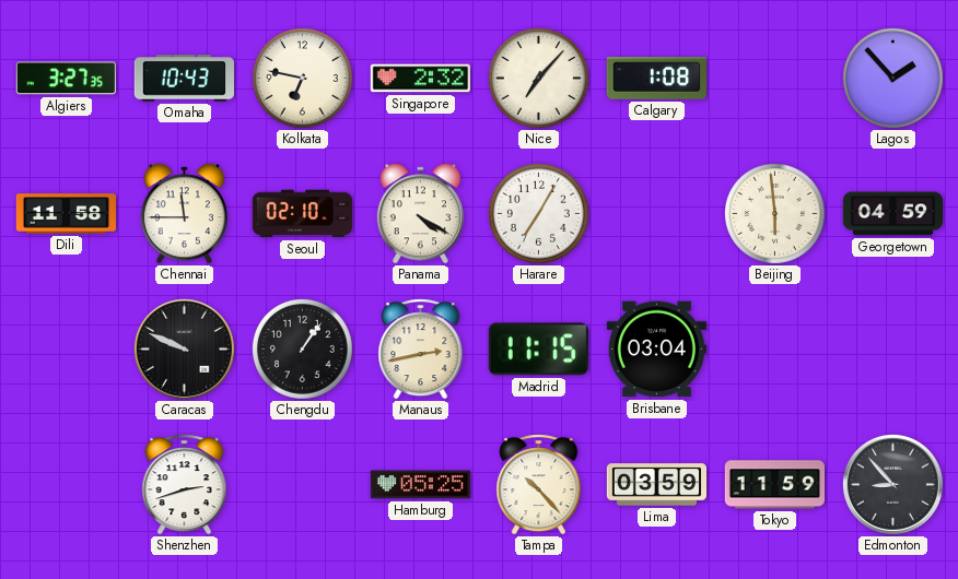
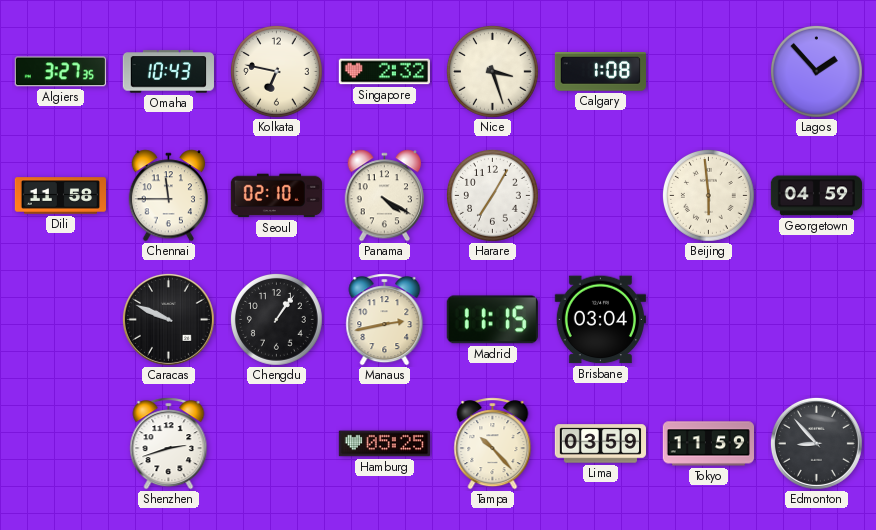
Nice: 7:07 -> 3:27 (492, 71)
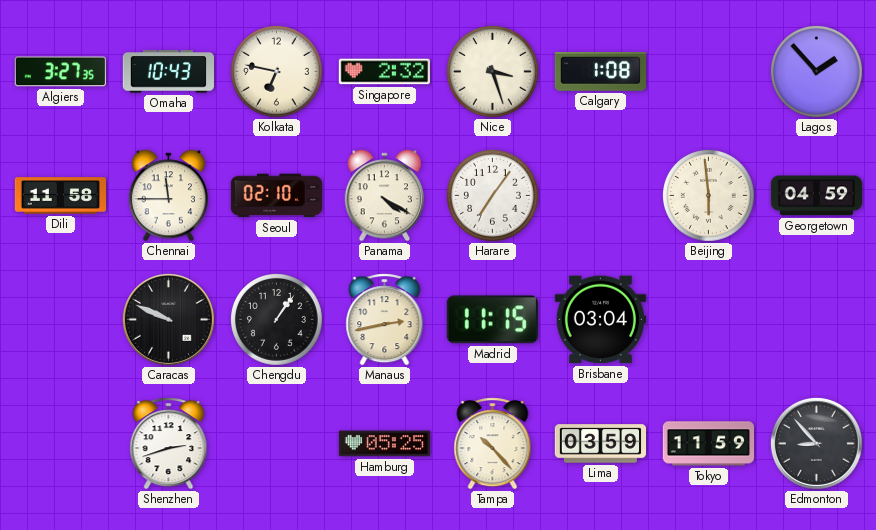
Harare: 7:05 -> 7:06 (492, 195)
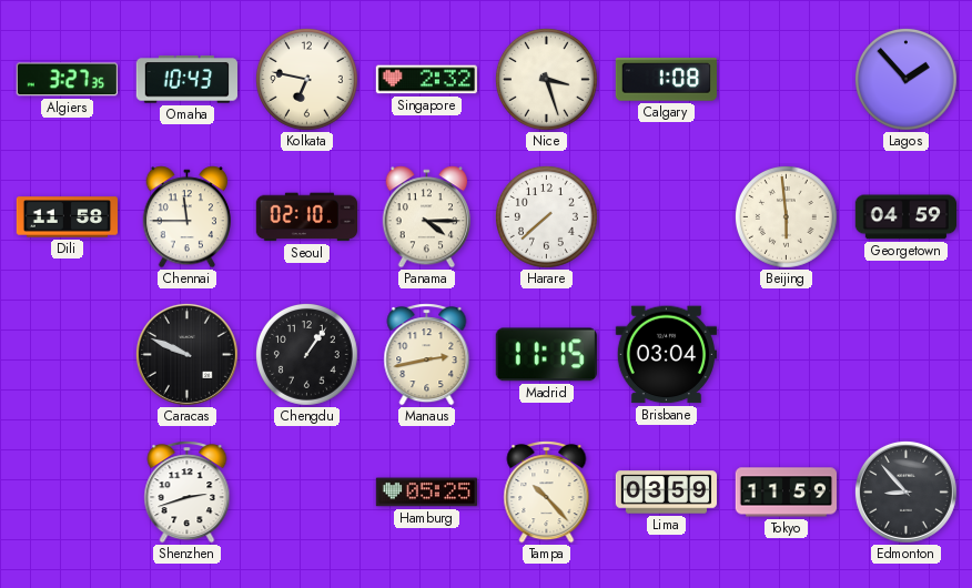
Panama: 4:20 -> 4:15 (427, 217)
Harare: 7:06 -> 7:38 (546, 216)
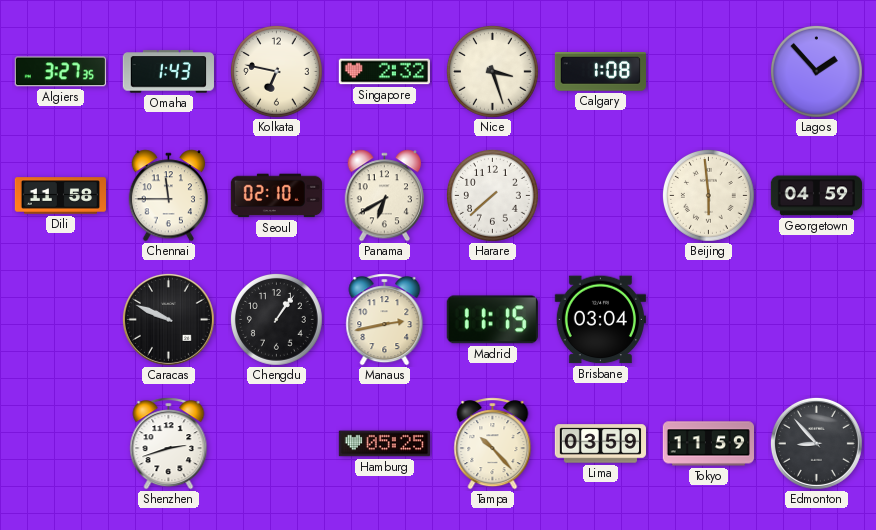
Omaha: 10:43 -> 1:43 (168, 72)
Panama: 4:15 -> 6:40 (385, 196)
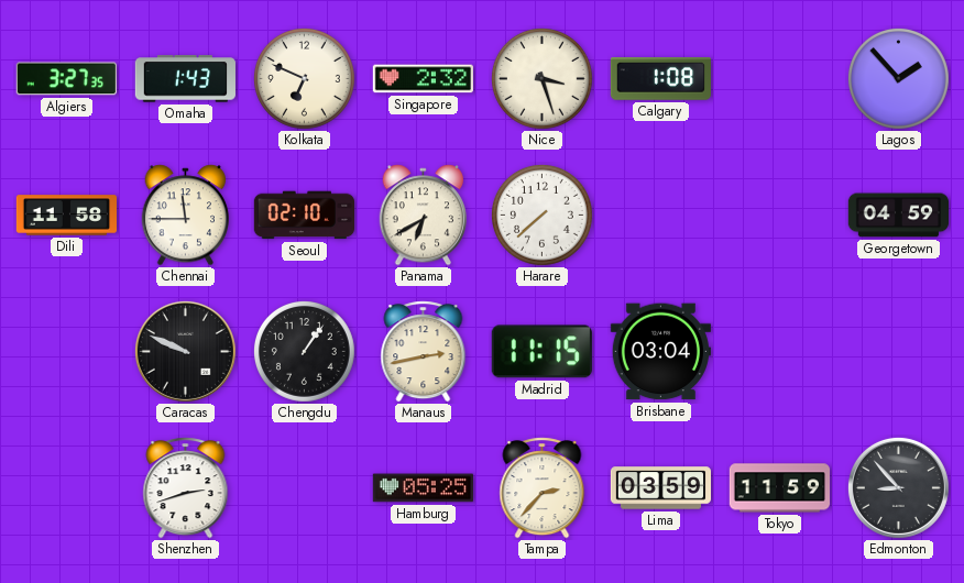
Kolkata: 6:47 -> 6:49 (304, 78)
Beijing: 5:59 -> none (708, 195)
Tampa: 10:23 -> 2:37 (543, 488)
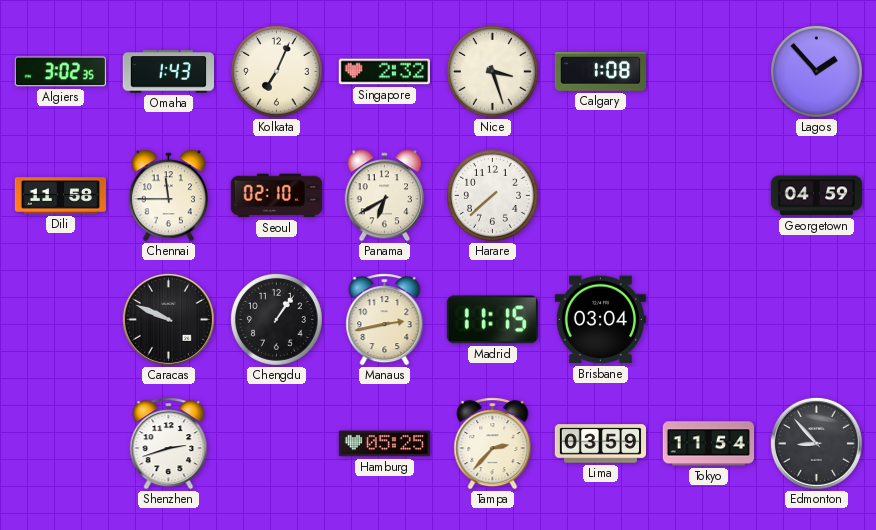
Algiers: 3:27 -> 3:02 (60, 72)
Kolkata: 6:49 -> 7:04 (276, 71)
Tokyo: 11:59 -> 11:54 (708, 444)
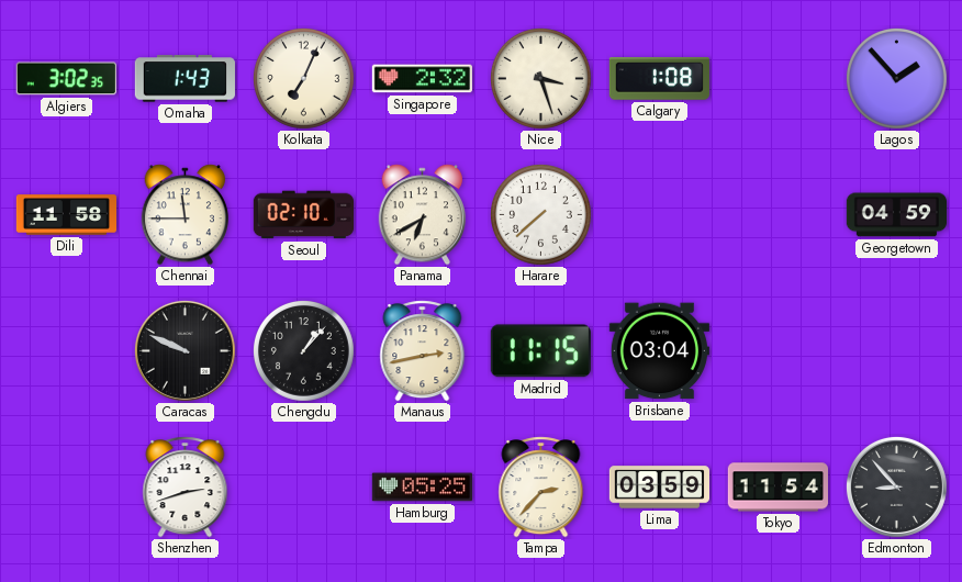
Chengdu: 1:06 -> 1:07 (303, 350)
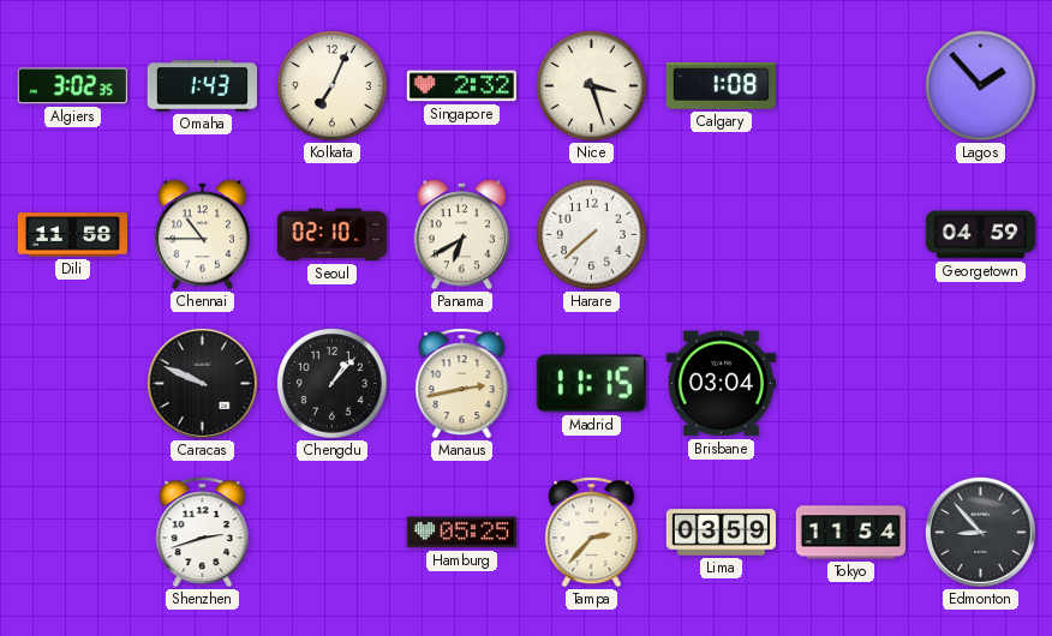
Chennai: 11:45 -> 10:45 (203, 235)
